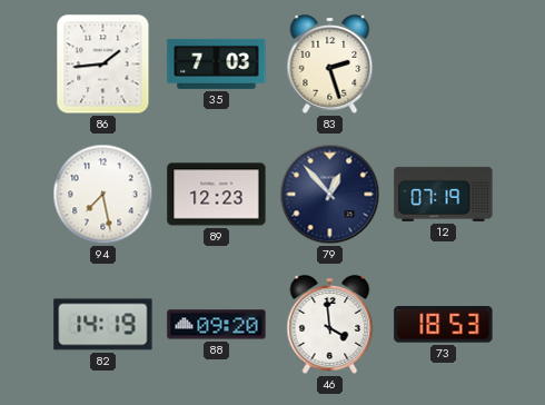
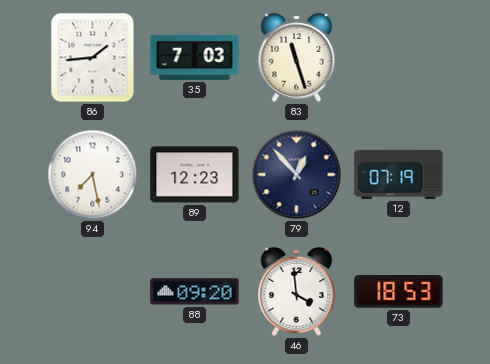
83: 2:27 -> 11:27 (297, 57)
82: 14:19 -> none (103, 325)
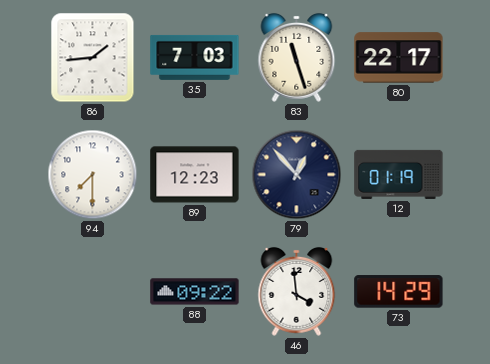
80: none -> 22:17 (399, 58)
94: 7:28 -> 7:30 (93, 175)
12: 07:19 -> 01:19 (399, 174)
88: 09:20 -> 09:22 (195, 292)
73: 18:53 -> 14:29 (399, 292)
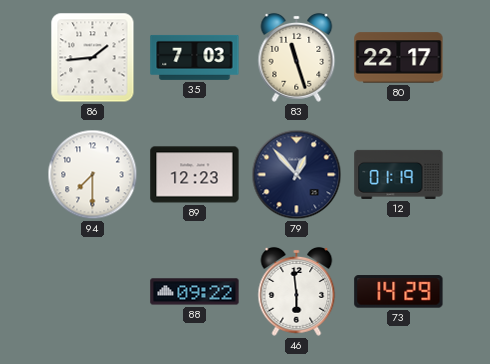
46: 3:59 -> 5:59 (297, 291)
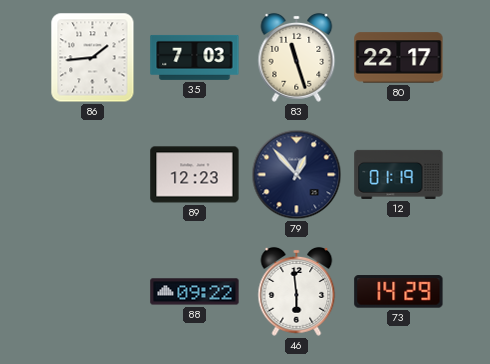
94: 7:30 -> none (93, 175)
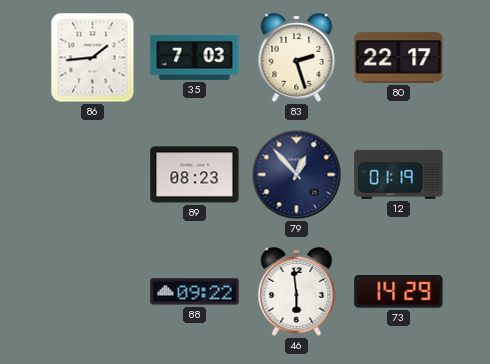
83: 11:27 -> 2:27 (297, 57)
89: 12:23 -> 08:23 (195, 175)
